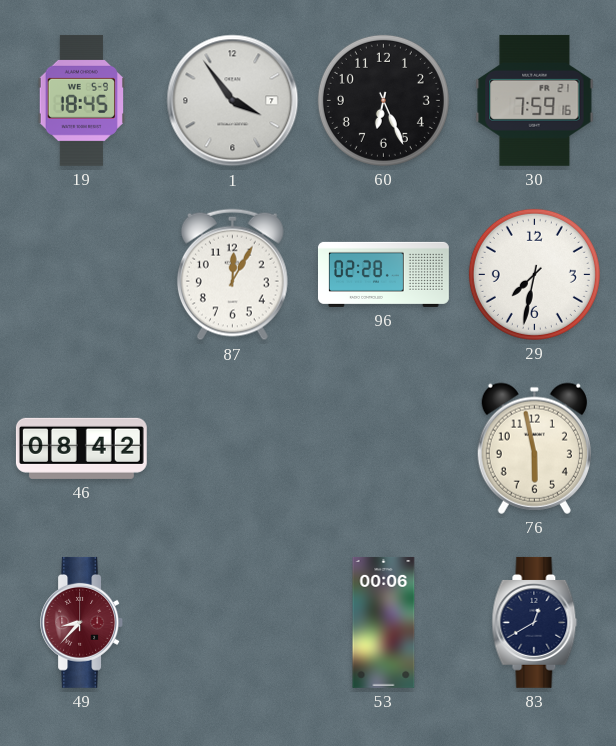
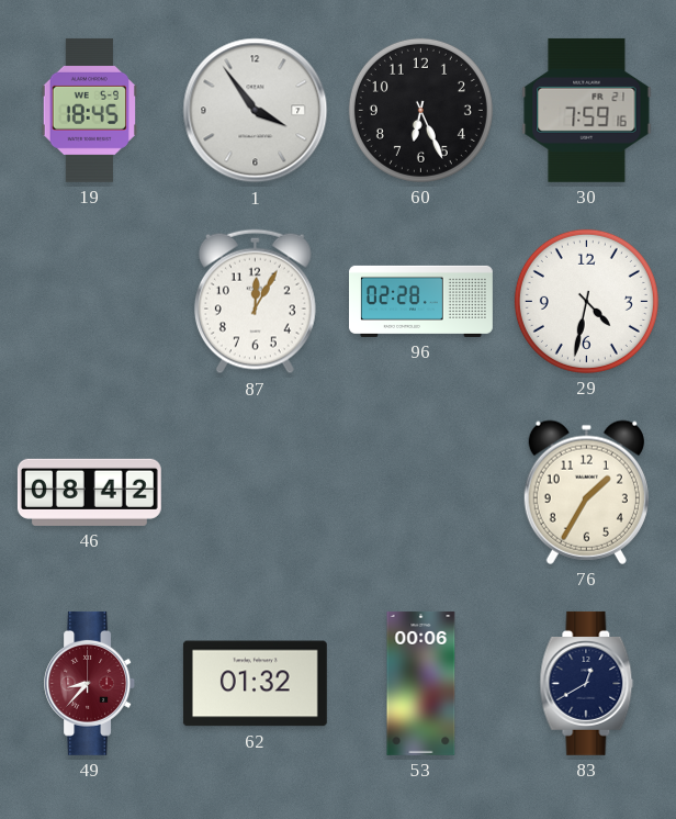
29: 7:32 -> 4:32 (586, 301)
76: 5:58 -> 1:35 (586, 492)
62: none -> 01:32 (255, 684)
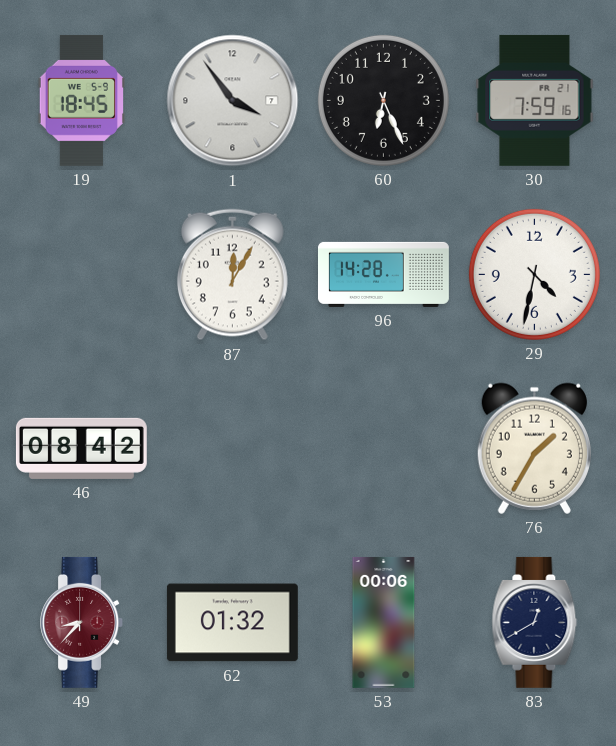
96: 02:28 -> 14:28 (384, 274)
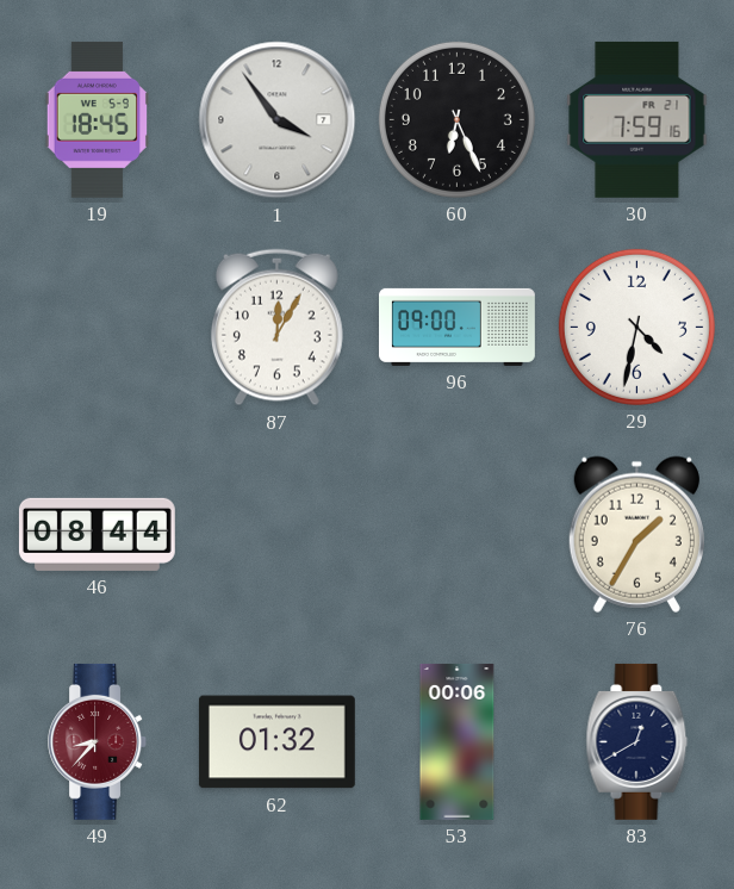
96: 14:28 -> 09:00 (458, 327)
46: 08:42 -> 08:44 (97, 534)
